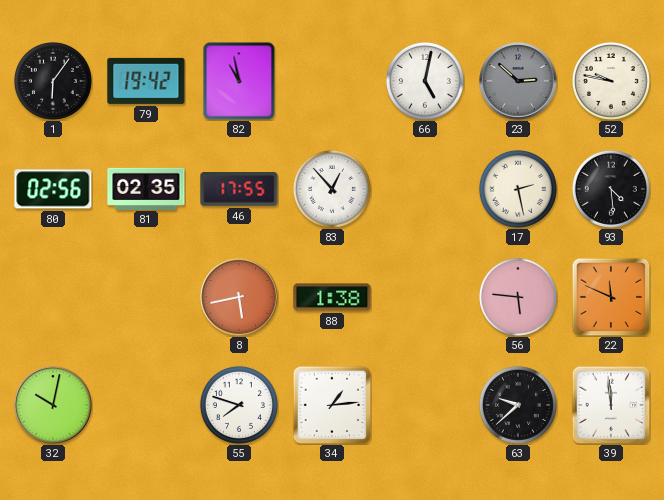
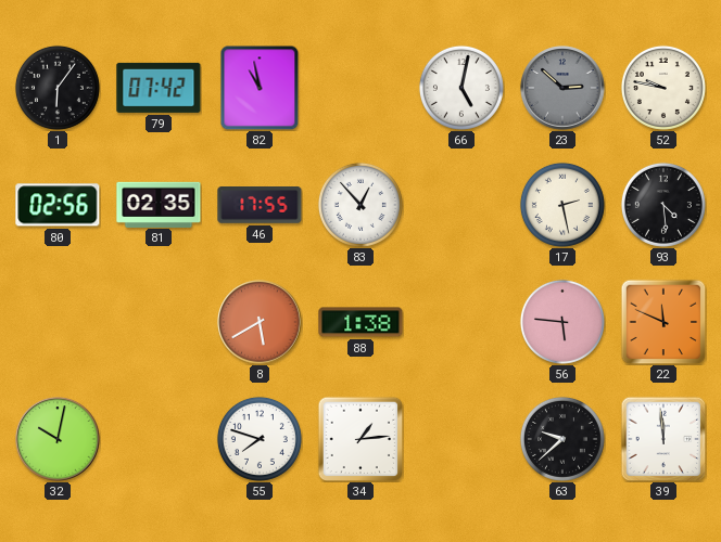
79: 19:42 -> 07:42 (159, 88)
8: 5:43 -> 5:40 (260, 322)
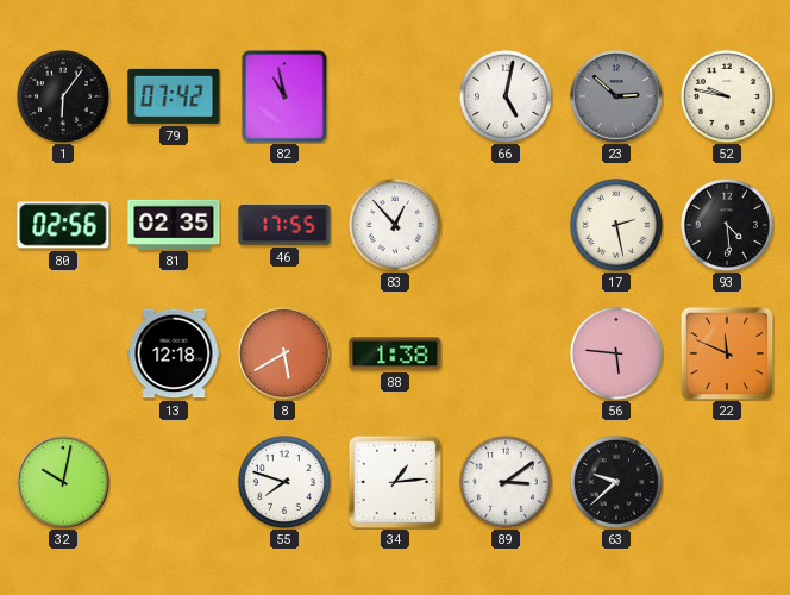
13: none -> 12:18 (174, 353)
89: none -> 3:09 (506, 482)
39: 11:59 -> none (663, 439)
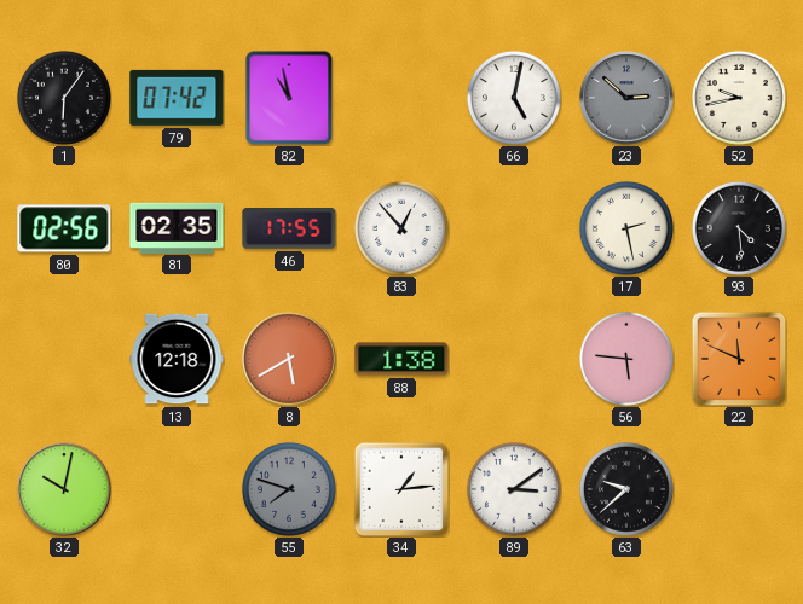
52: 9:47 -> 9:43 (739, 98)
55 dial: white -> grey (289, 489)
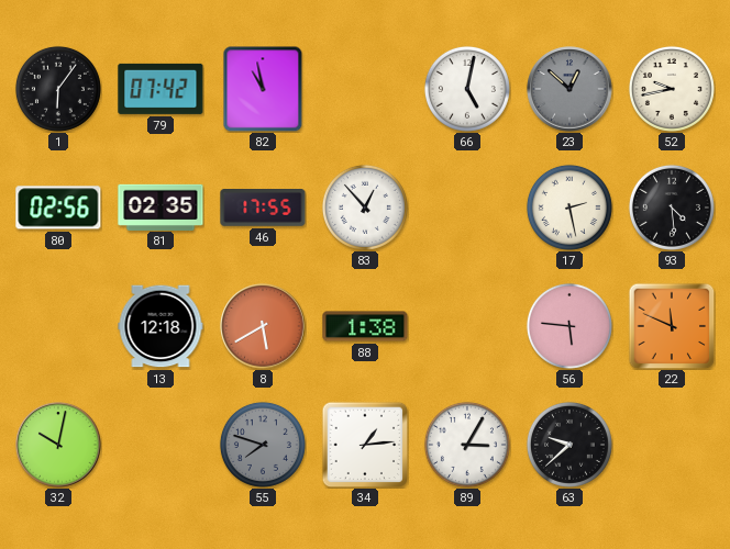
23: 2:52 -> 12:52 (569, 89)
89: 3:09 -> 3:05 (467, 445)
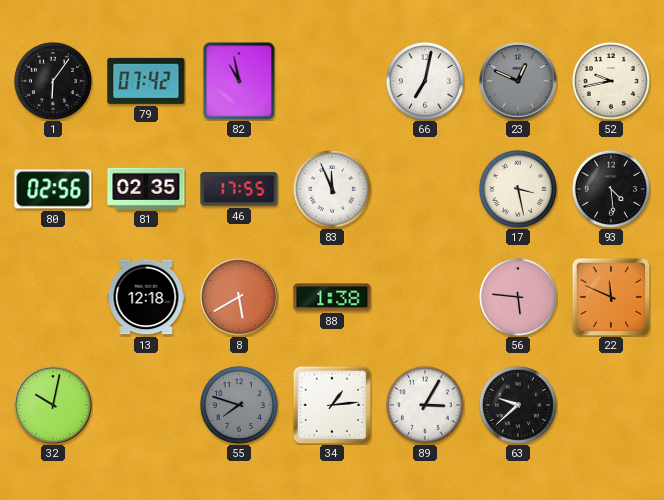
66: 5:02 -> 7:02 (425, 81)
23: 12:52 -> 12:49 (518, 81)
83: 12:53 -> 11:56 (332, 189)
17: 2:28 -> 3:28 (518, 189)
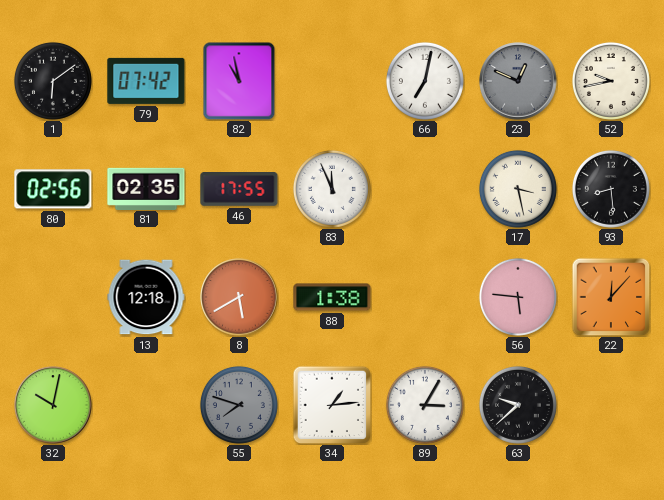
1: 6:06 -> 6:09 (53, 81)
93: 4:29 -> 8:29 (611, 189)
22: 11:49 -> 12:07 (611, 297)
